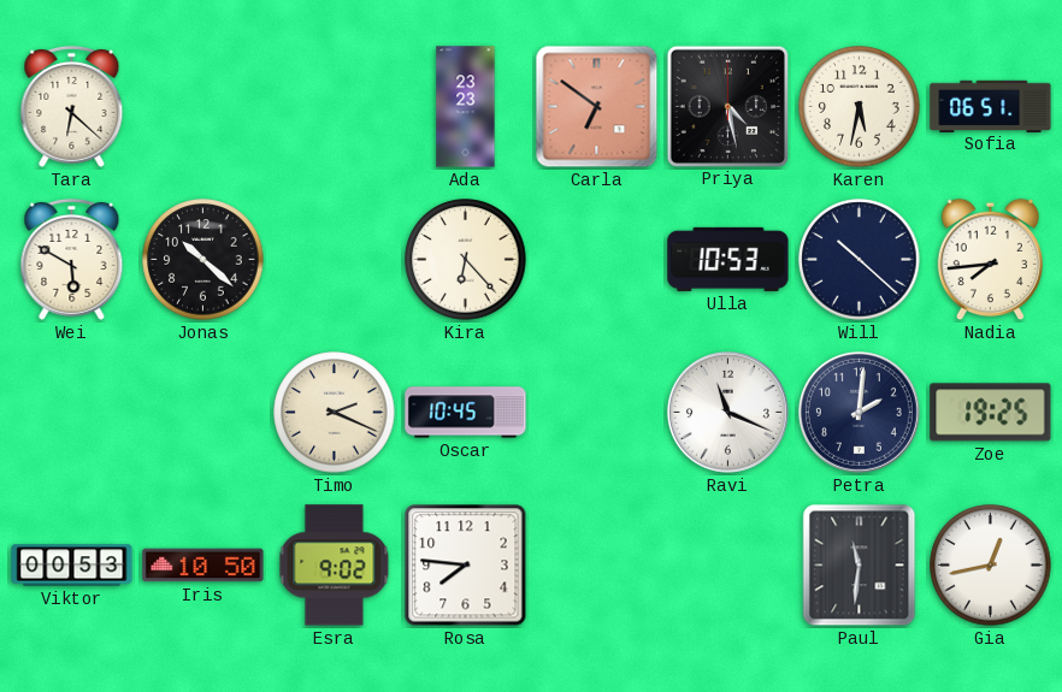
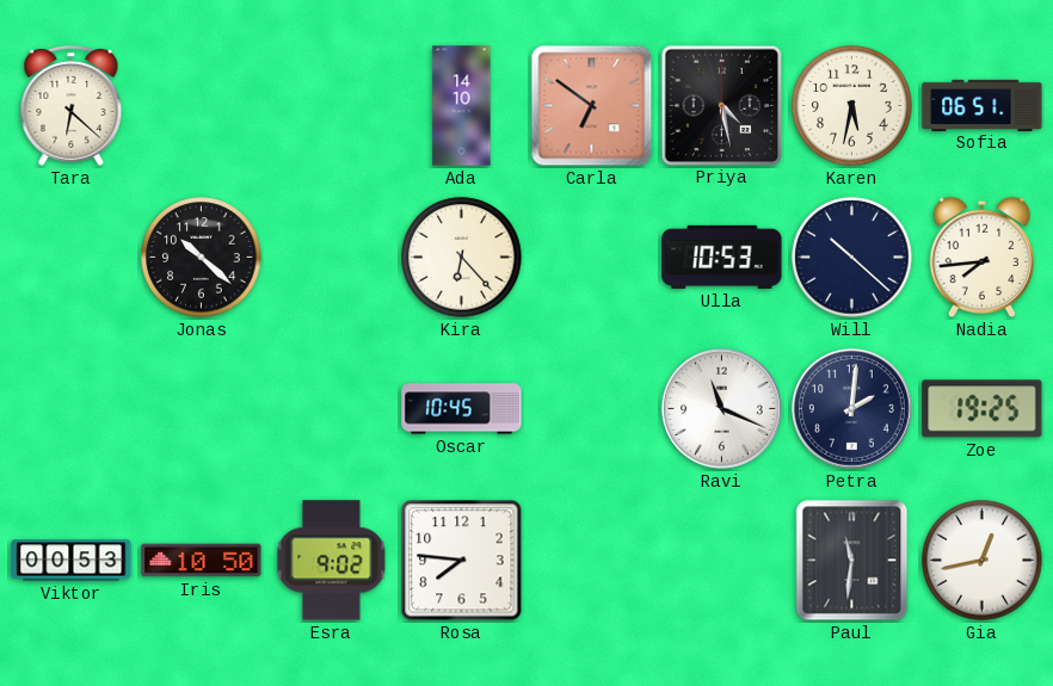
Ada: 23:23 -> 14:10 (462, 106)
Wei: 5:50 -> none (72, 259)
Timo: 2:19 -> none (335, 413)
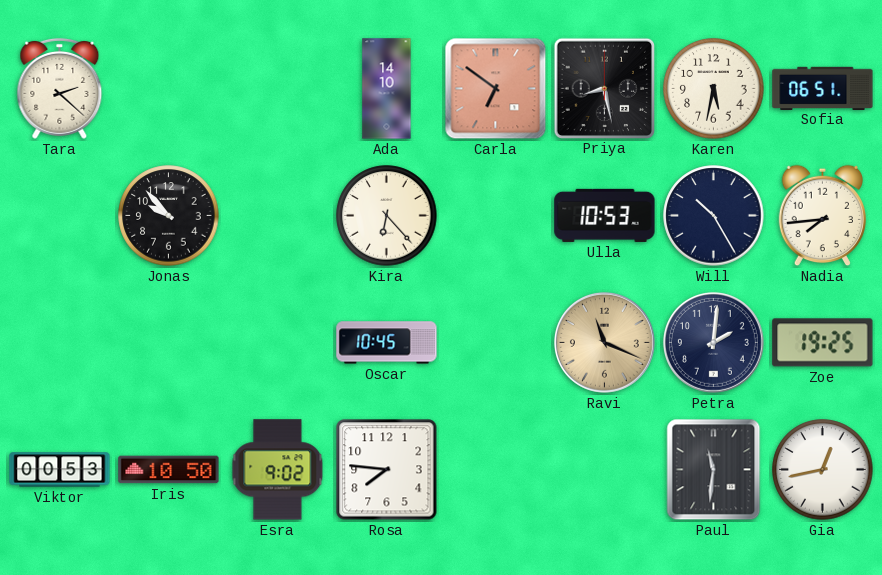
Tara: 6:22 -> 2:22 (60, 88)
Priya: 4:28 -> 8:28 (604, 88)
Jonas: 10:22 -> 9:53 (169, 216)
Will: 10:22 -> 10:25 (714, 216)
Ravi dial: white -> champagne (604, 342)
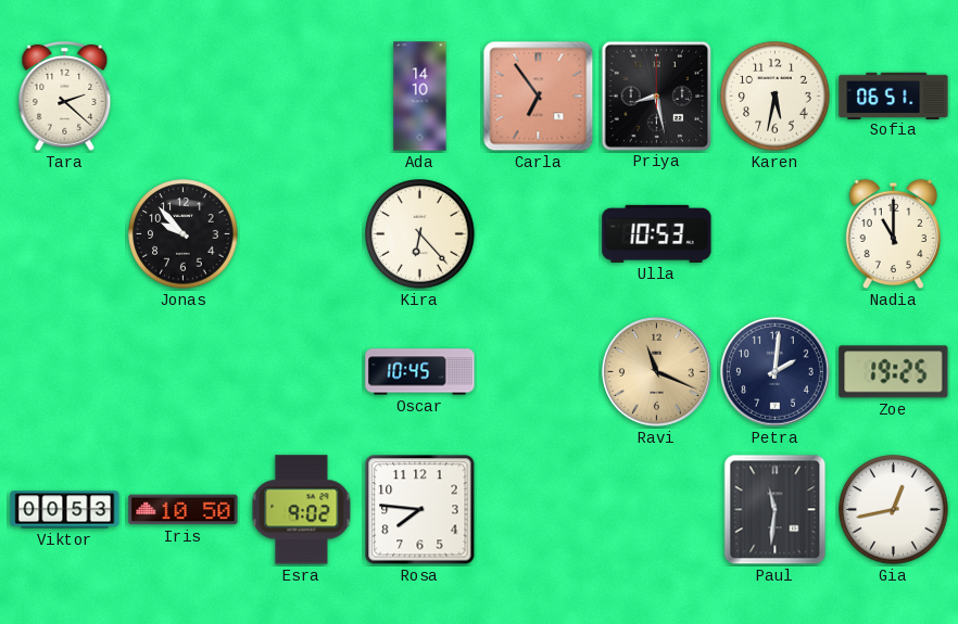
Carla: 6:51 -> 6:54 (539, 97)
Will: 10:25 -> none (714, 216)
Nadia: 7:44 -> 11:00 (893, 234)
